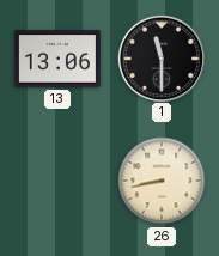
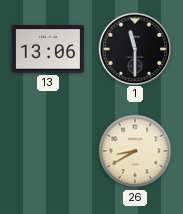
26: 8:43 -> 8:40 (135, 151)
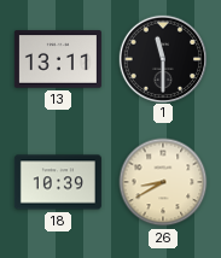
13: 13:06 -> 13:11 (58, 59)
18: none -> 10:39 (58, 182)
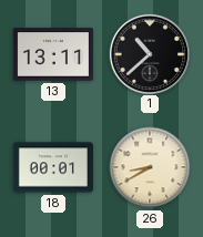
1: 11:30 -> 10:38 (149, 53)
18: 10:39 -> 00:01 (53, 167)
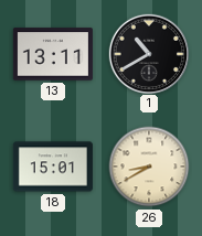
1: 10:38 -> 10:40 (148, 53)
18: 00:01 -> 15:01 (53, 167)
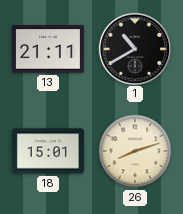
13: 13:11 -> 21:11 (48, 49)
26: 8:40 -> 8:12 (135, 151)
